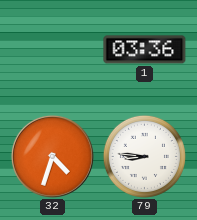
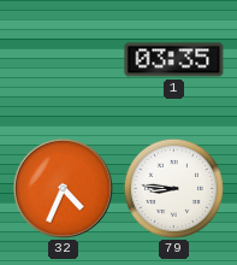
1: 03:36 -> 03:35 (174, 60)
32: 4:33 -> 4:34 (63, 188)
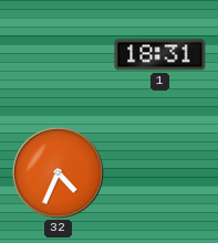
1: 03:35 -> 18:31 (160, 55)
79: 8:46 -> none (173, 188)
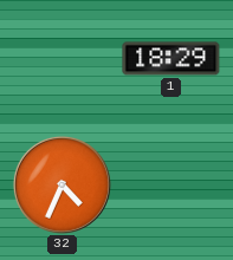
1: 18:31 -> 18:29 (171, 59)
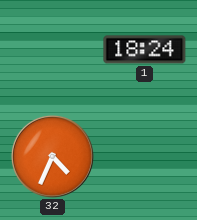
1: 18:29 -> 18:24 (145, 50)
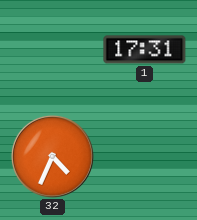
1: 18:24 -> 17:31 (145, 50)
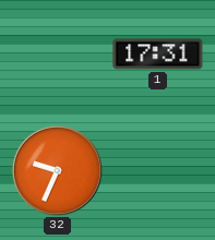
32: 4:34 -> 9:34 (57, 170)
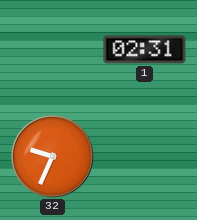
1: 17:31 -> 02:31 (145, 50)
